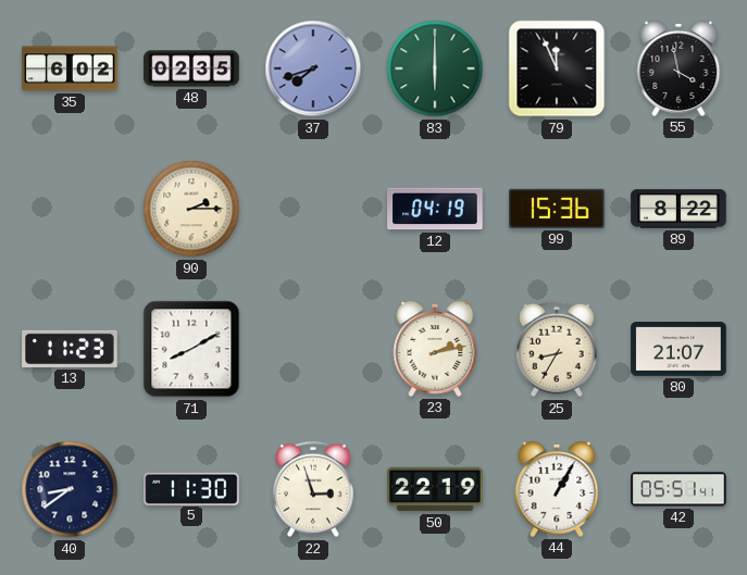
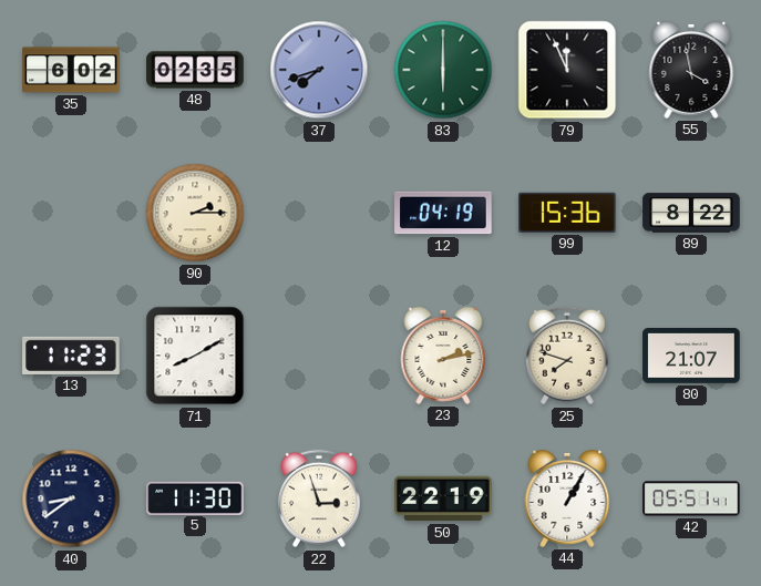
25: 8:35 -> 7:48 (568, 356)
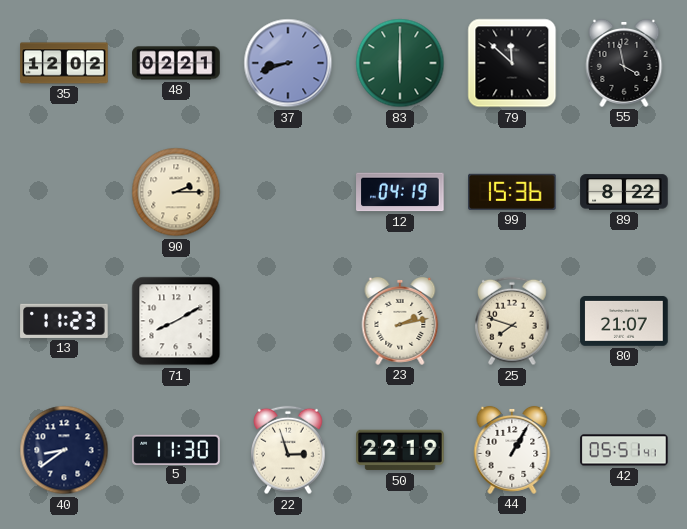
35: 6:02 -> 12:02 (64, 63)
48: 02:35 -> 02:21 (176, 63)
37: 7:42 -> 8:42 (288, 63)
79: 11:56 -> 11:52 (512, 63)
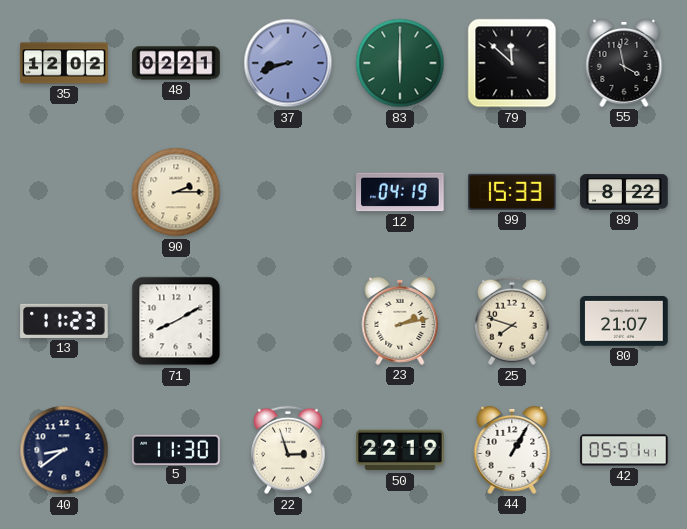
99: 15:36 -> 15:33 (512, 192)
